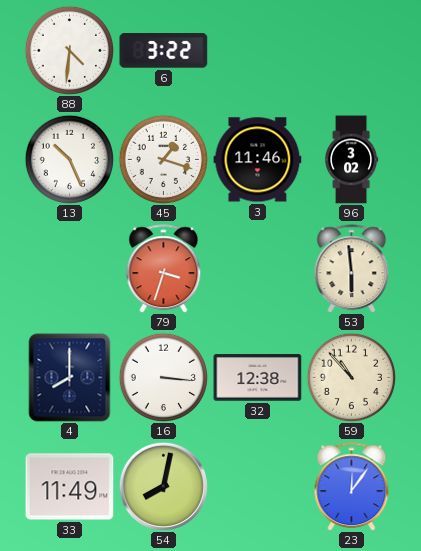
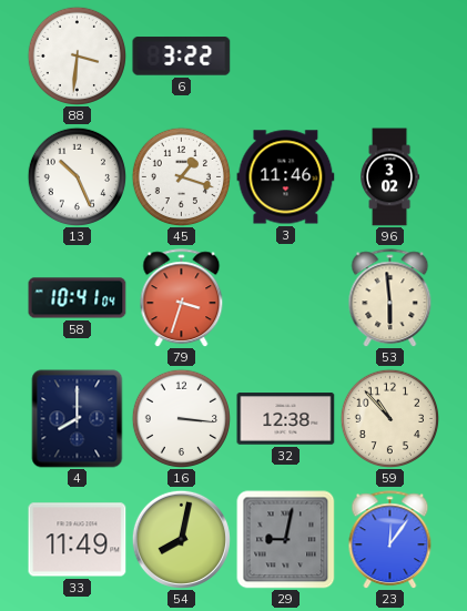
88: 4:31 -> 3:31 (77, 55)
58: none -> 10:41 (78, 298)
29: none -> 9:02 (286, 540)
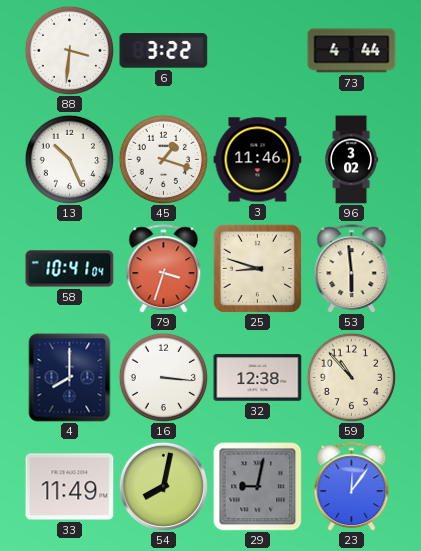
73: none -> 4:44 (352, 51)
25: none -> 8:48 (257, 268)
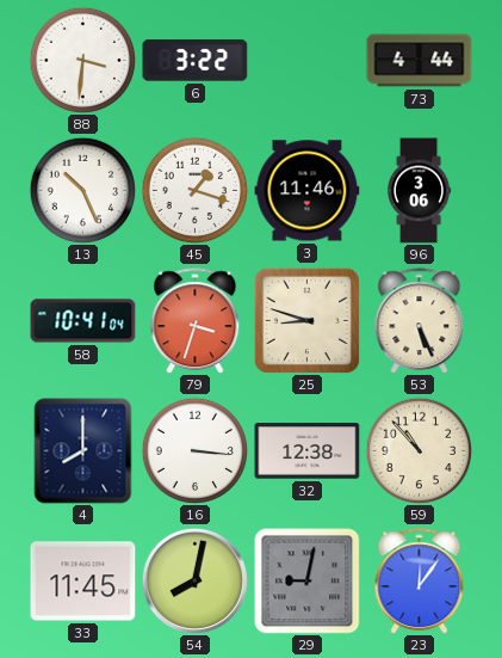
96: 3:02 -> 3:06 (420, 191)
53: 5:59 -> 5:26 (420, 321)
33: 11:49 -> 11:45 (83, 582)
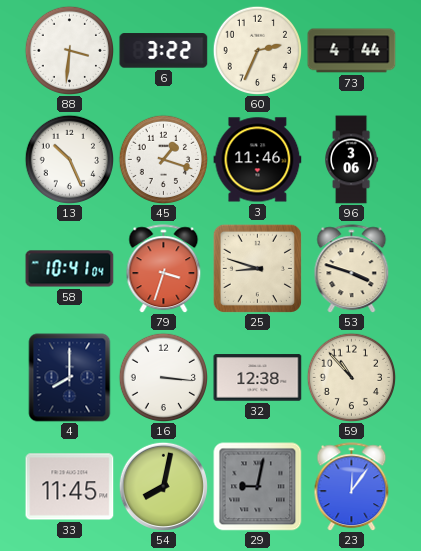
60: none -> 2:34 (257, 50)
53: 5:26 -> 3:48 (352, 269)
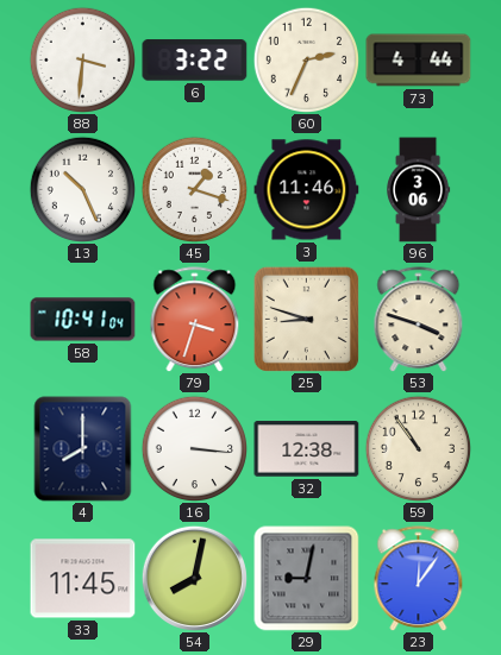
59: 10:53 -> 10:54 (418, 448)
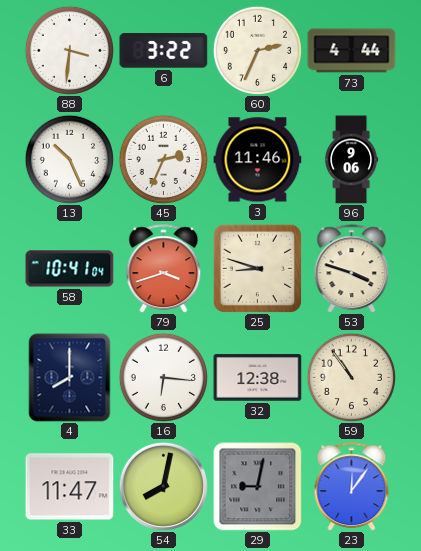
45: 1:18 -> 2:34 (163, 159)
96: 3:06 -> 9:06 (352, 160)
79: 3:33 -> 3:42 (164, 269)
16: 3:16 -> 6:16 (163, 377)
33: 11:45 -> 11:47 (70, 487)
